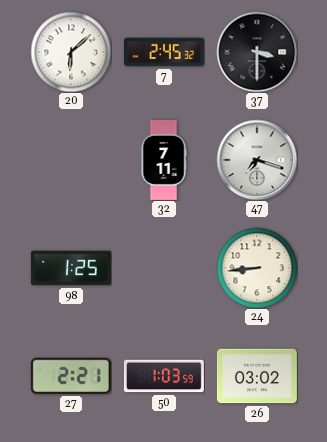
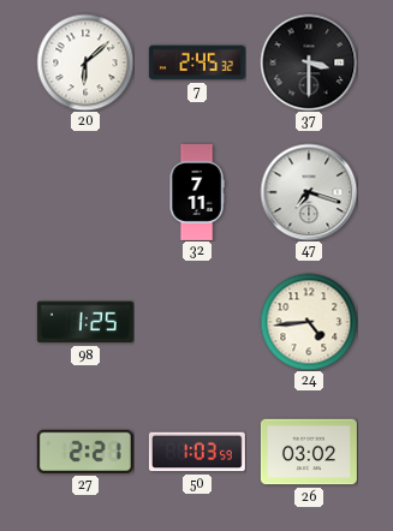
24: 8:44 -> 4:44 (309, 322)
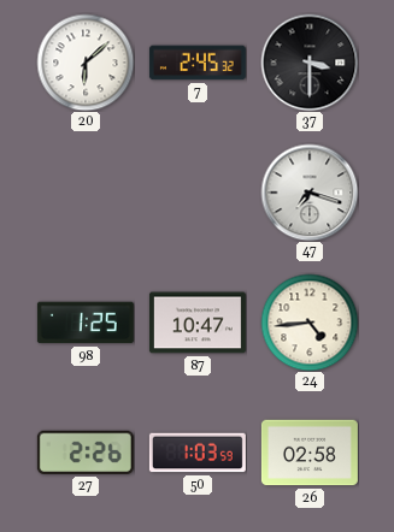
32: 7:11 -> none (197, 192)
87: none -> 10:47 (198, 323)
27: 2:21 -> 2:26 (86, 453)
26: 03:02 -> 02:58 (310, 453)
